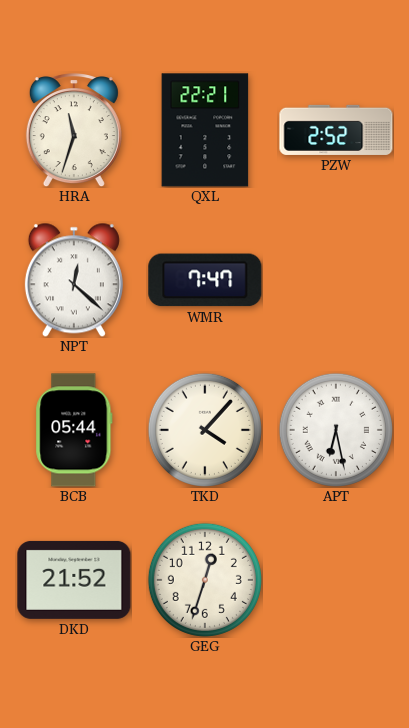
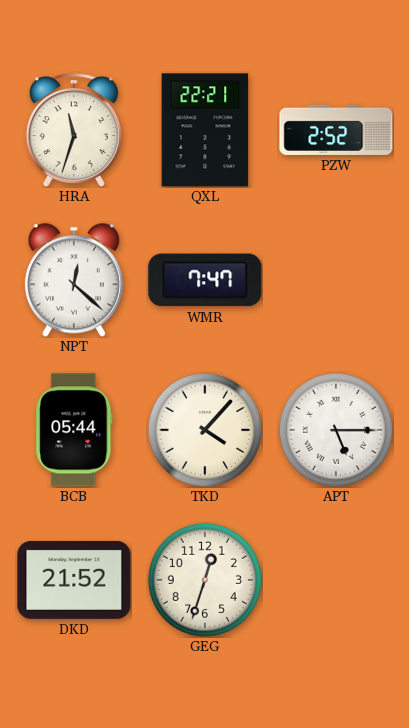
APT: 6:28 -> 5:15 (336, 430)
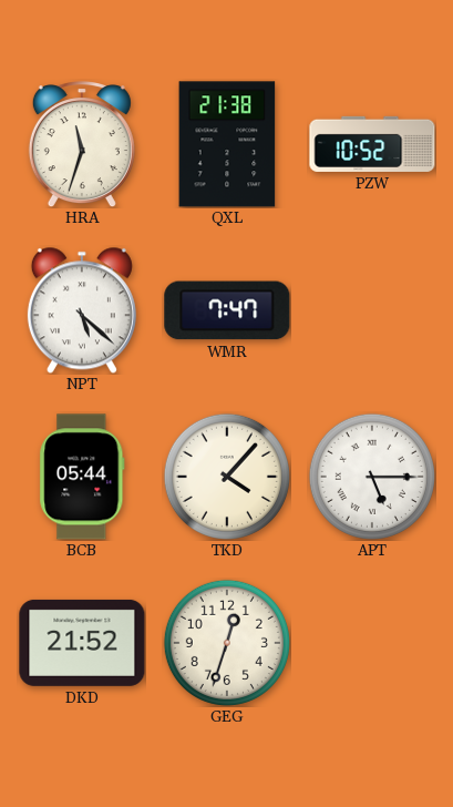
QXL: 22:21 -> 21:38 (227, 144)
PZW: 2:52 -> 10:52 (372, 144)
NPT: 12:22 -> 5:22 (82, 310)
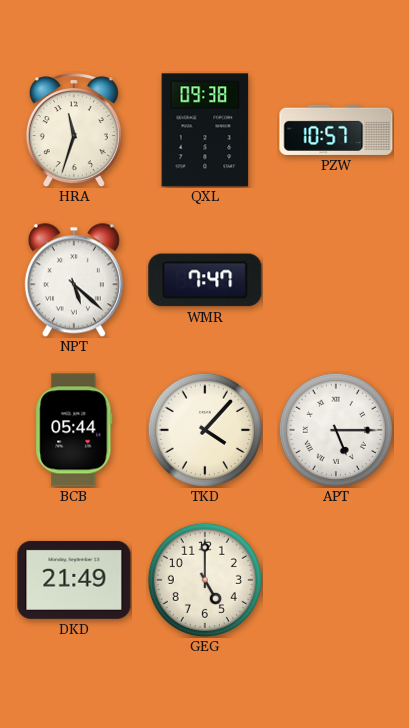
QXL: 21:38 -> 09:38 (205, 130)
PZW: 10:52 -> 10:57 (336, 130)
DKD: 21:52 -> 21:49 (74, 580)
GEG: 12:33 -> 5:00 (205, 580)
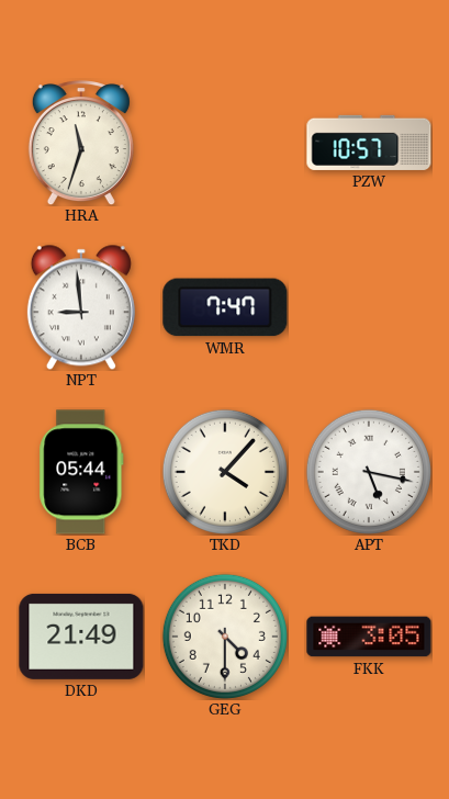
QXL: 09:38 -> none (205, 130)
NPT: 5:22 -> 8:59 (81, 307)
APT: 5:15 -> 5:17 (369, 472)
GEG: 5:00 -> 4:30 (225, 637)
FKK: none -> 3:05 (369, 637)
